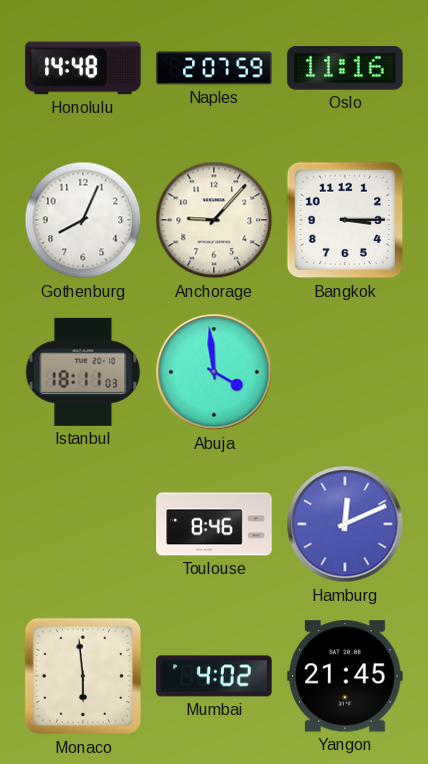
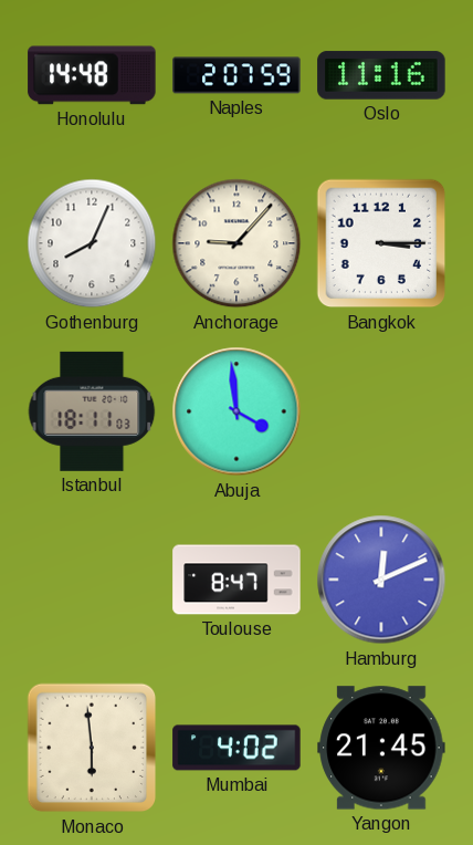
Toulouse: 8:46 -> 8:47 (236, 580)
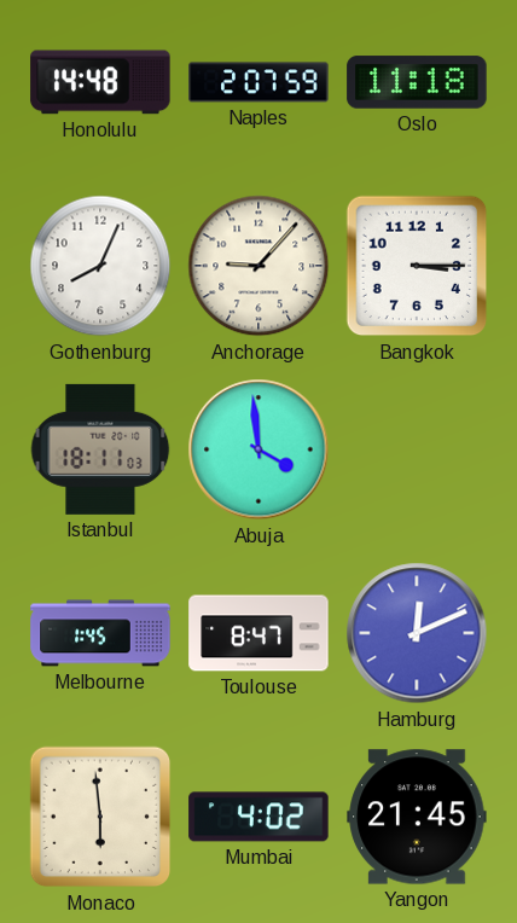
Oslo: 11:16 -> 11:18 (417, 82)
Melbourne: none -> 1:45 (100, 633)
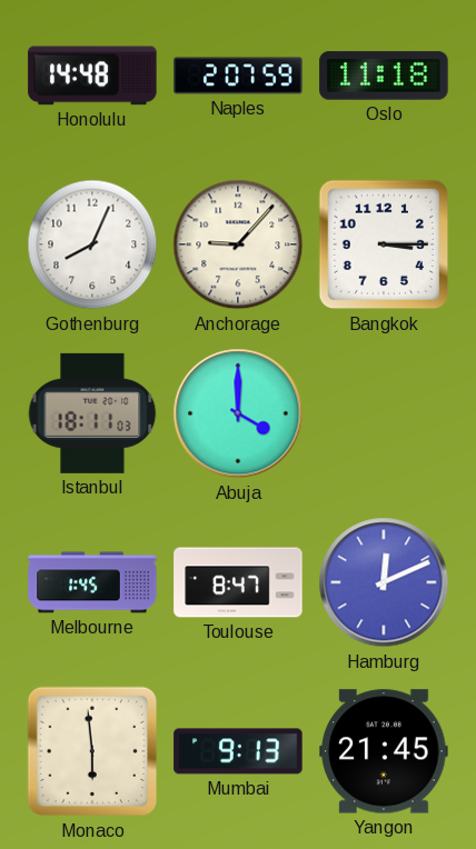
Abuja: 3:59 -> 4:00 (238, 413)
Mumbai: 4:02 -> 9:13 (238, 751)
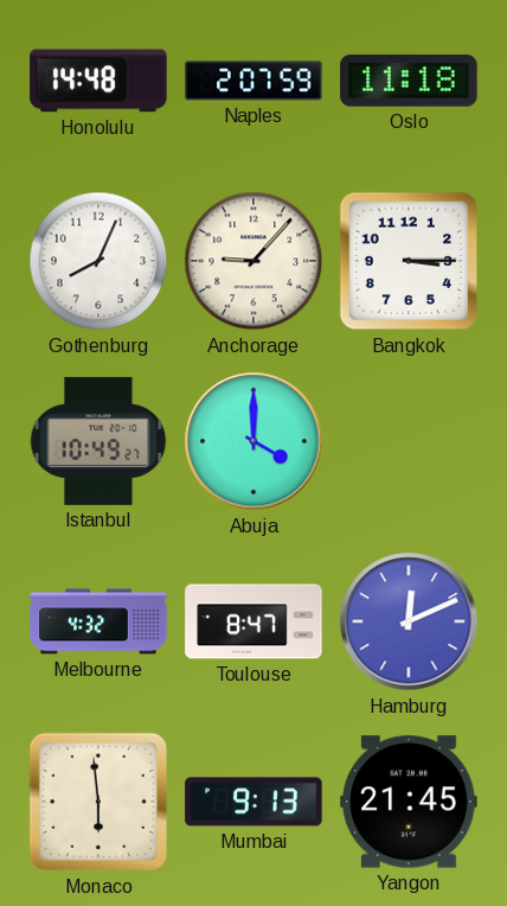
Istanbul: 18:11 -> 10:49 (98, 441)
Melbourne: 1:45 -> 4:32 (98, 621)
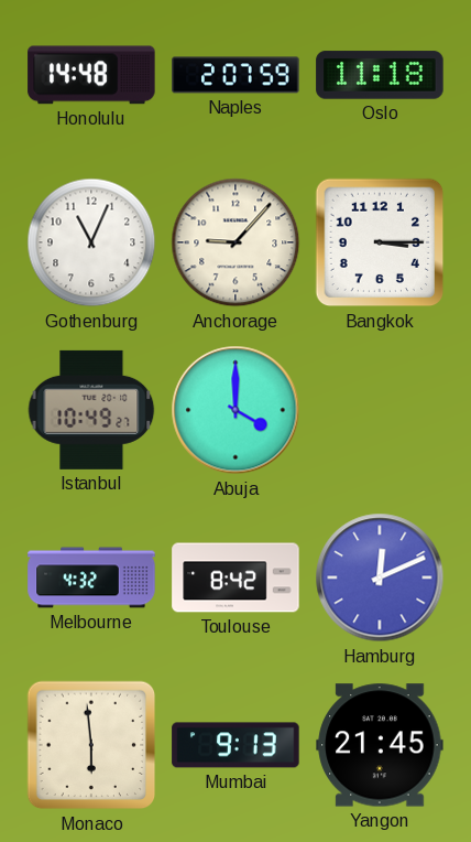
Gothenburg: 8:04 -> 11:04 (91, 242)
Toulouse: 8:47 -> 8:42 (235, 577)
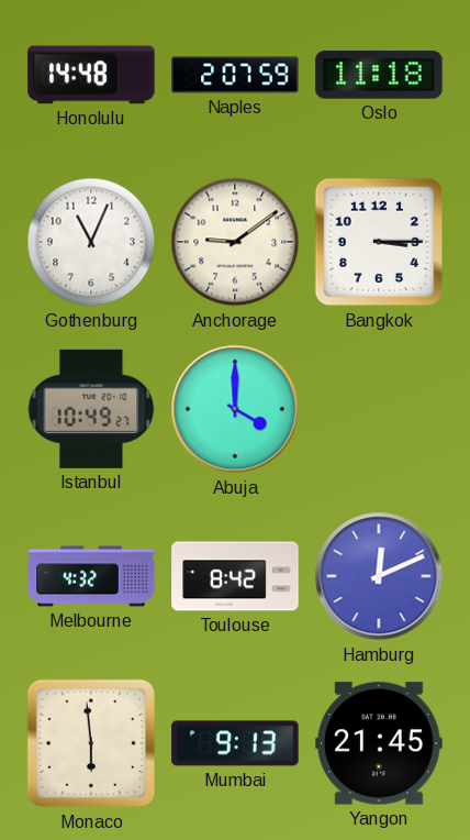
Anchorage: 9:07 -> 9:09 (235, 242)
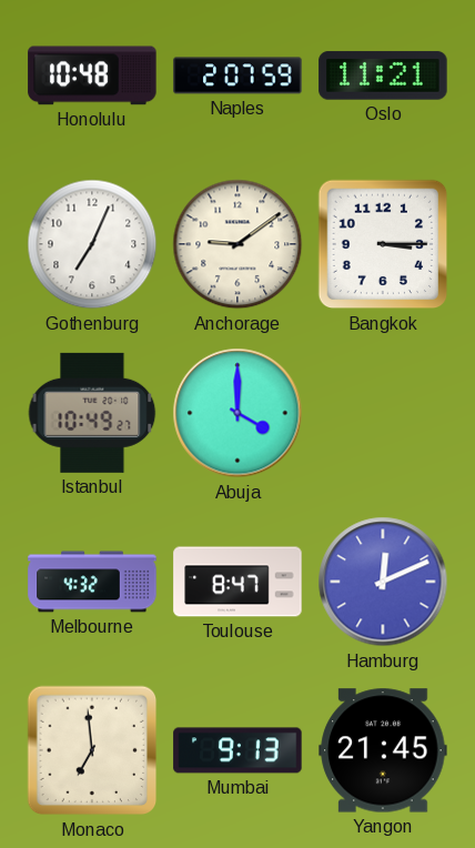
Honolulu: 14:48 -> 10:48 (92, 75)
Oslo: 11:18 -> 11:21 (383, 75)
Gothenburg: 11:04 -> 7:04 (92, 244)
Toulouse: 8:42 -> 8:47 (238, 582)
Monaco: 5:59 -> 6:59 (92, 750)
